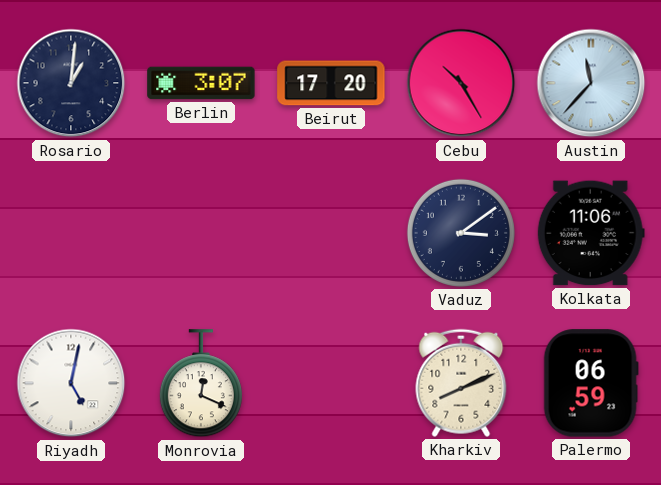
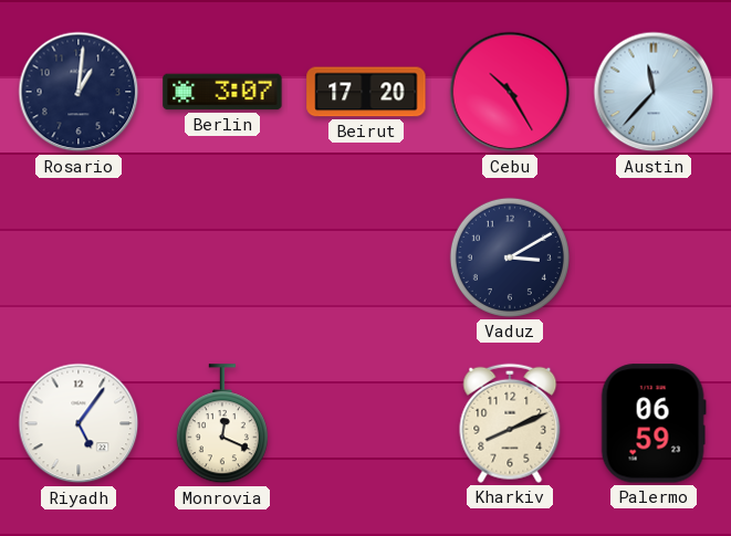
Vaduz: 3:09 -> 3:10 (510, 258)
Kolkata: 11:06 -> none (591, 233)
Riyadh: 5:02 -> 5:06 (79, 423)
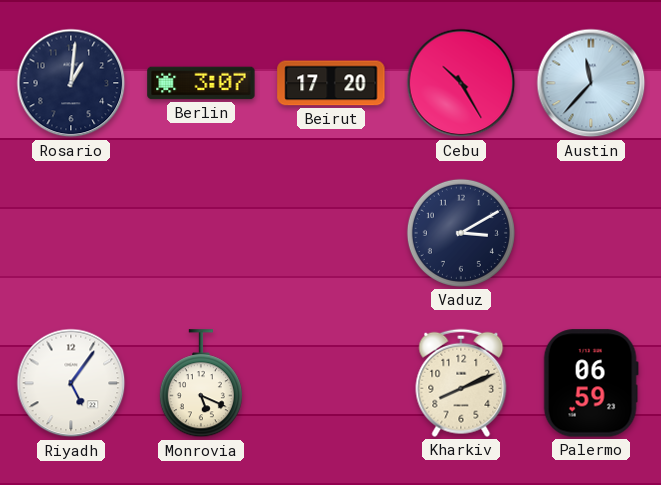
Monrovia: 12:19 -> 5:19 (201, 384)
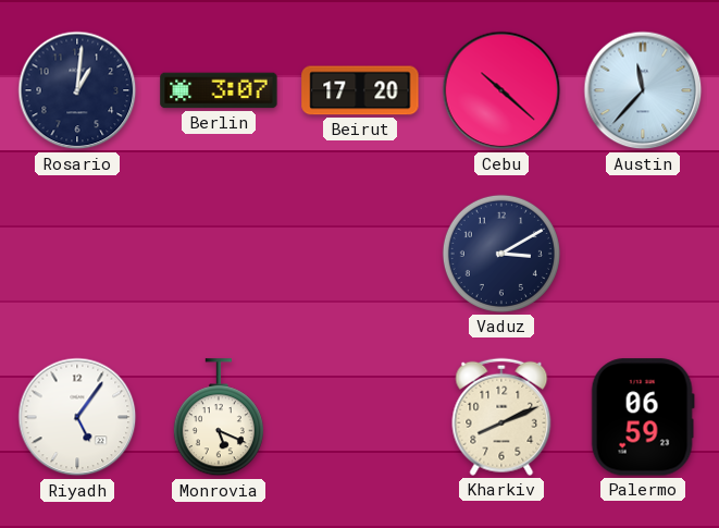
Cebu: 10:25 -> 10:22 (501, 90)
